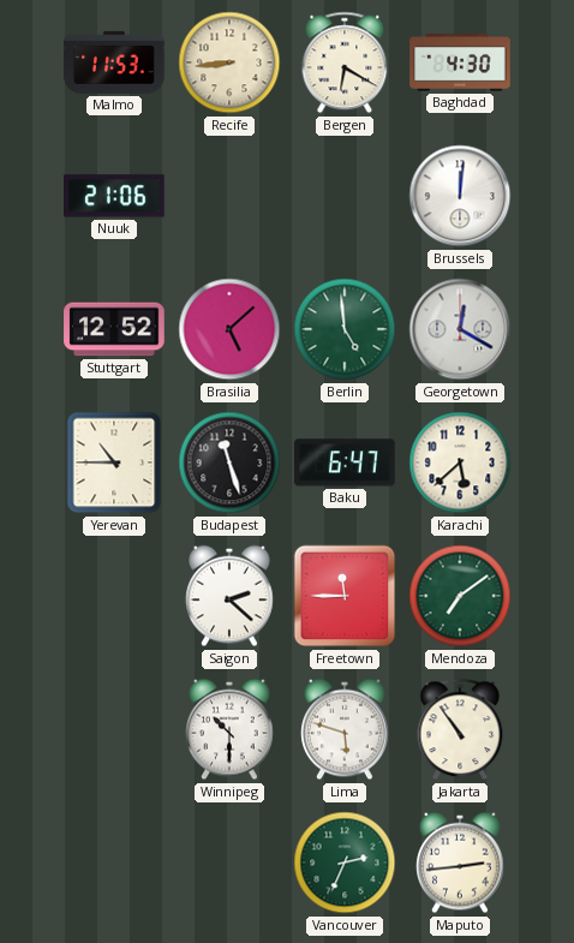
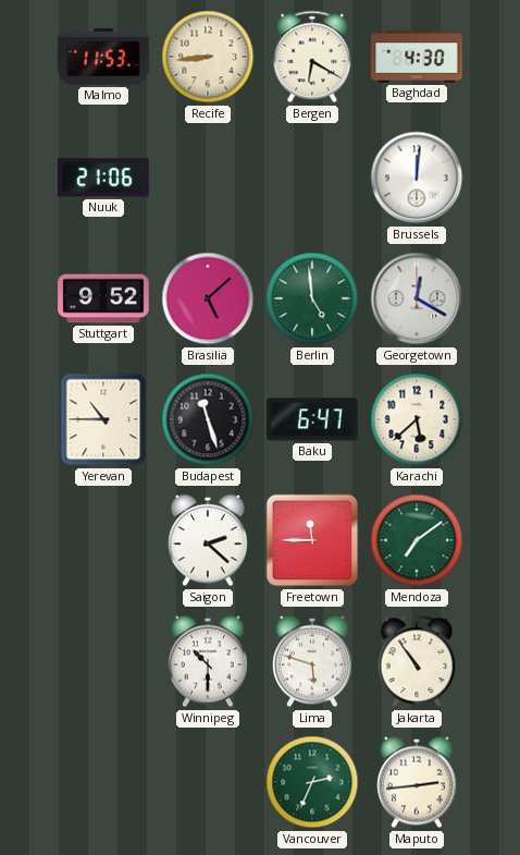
Stuttgart: 12:52 -> 9:52 (103, 298)
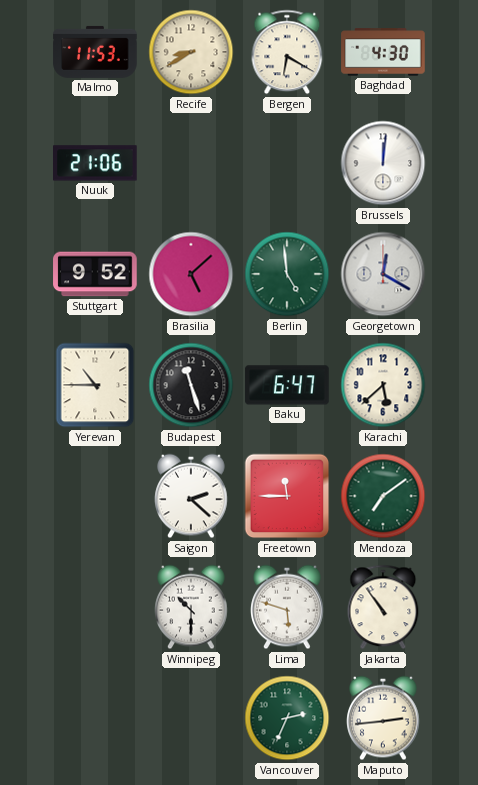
Recife: 8:44 -> 8:40 (191, 52)
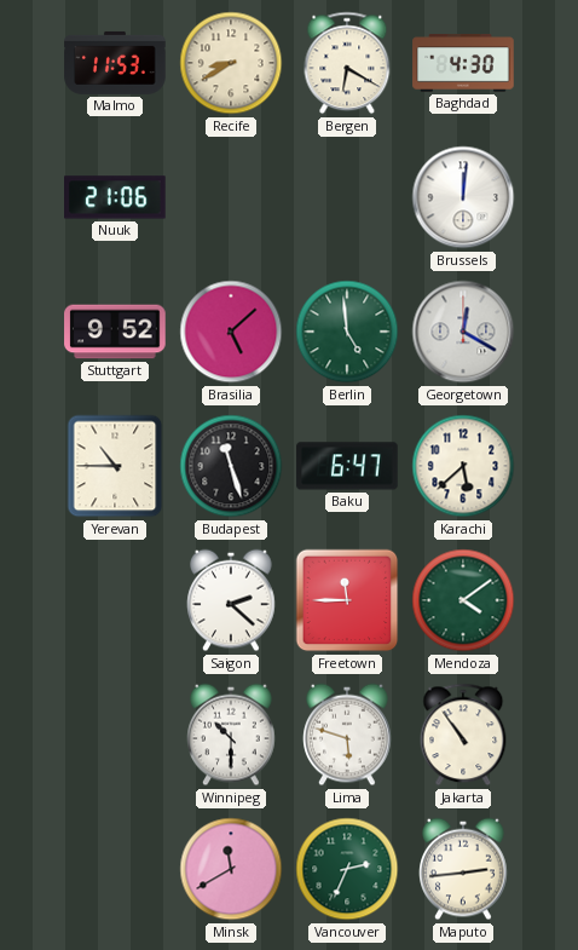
Mendoza: 7:09 -> 4:09 (463, 600)
Minsk: none -> 11:40 (231, 869)
